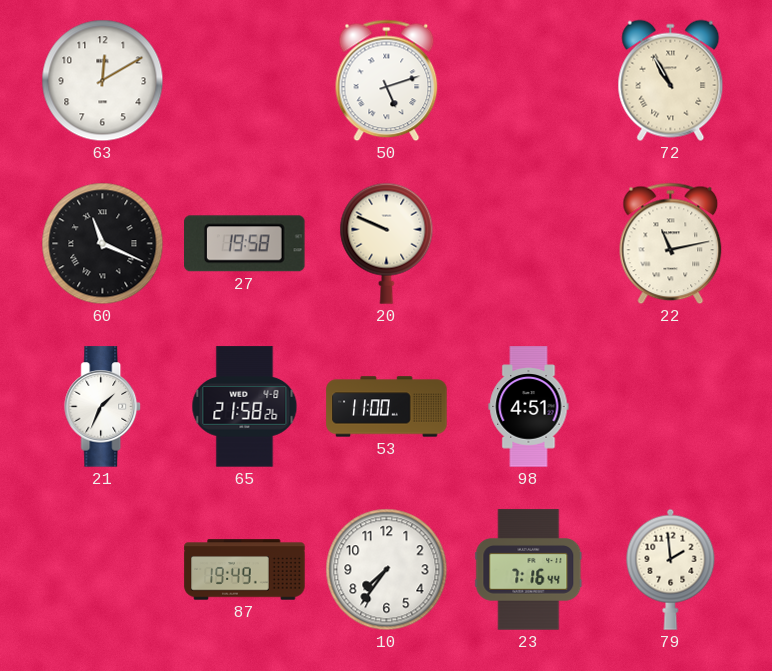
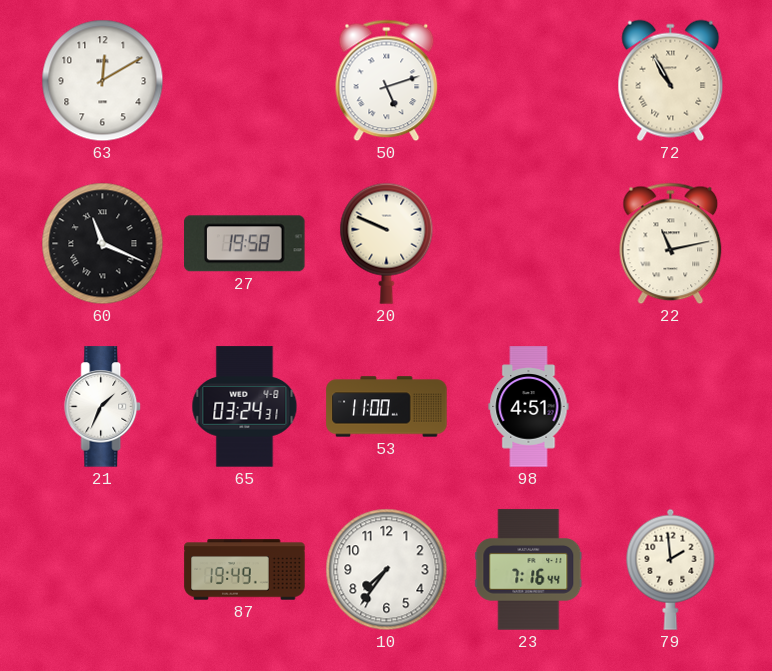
65: 21:58 -> 03:24 (245, 407)
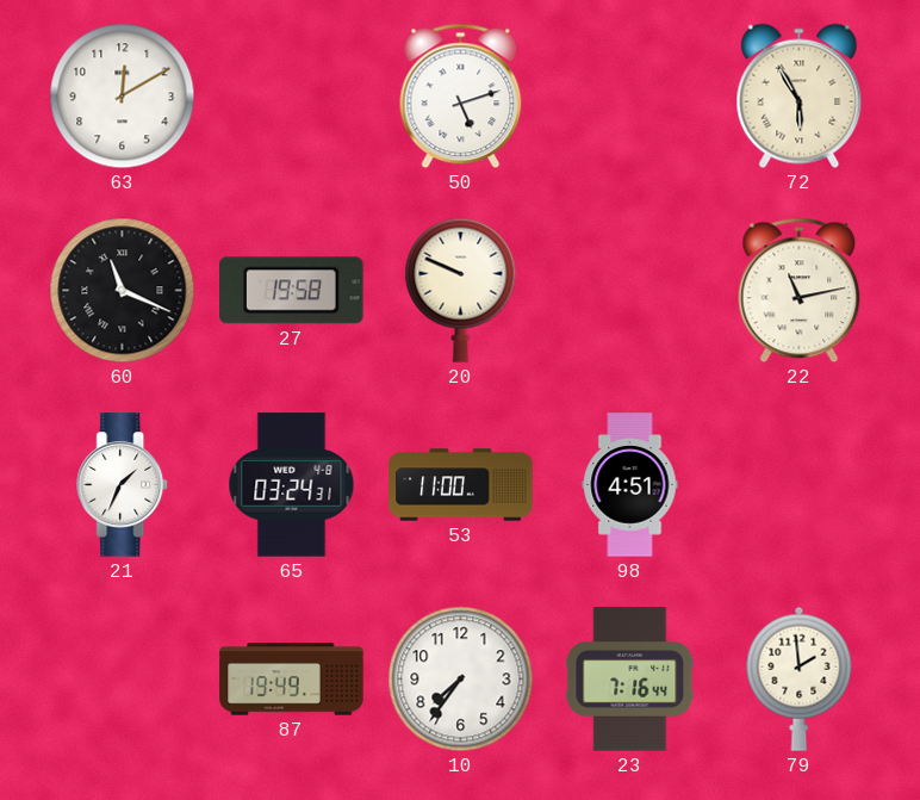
72: 10:55 -> 5:55 (800, 97)
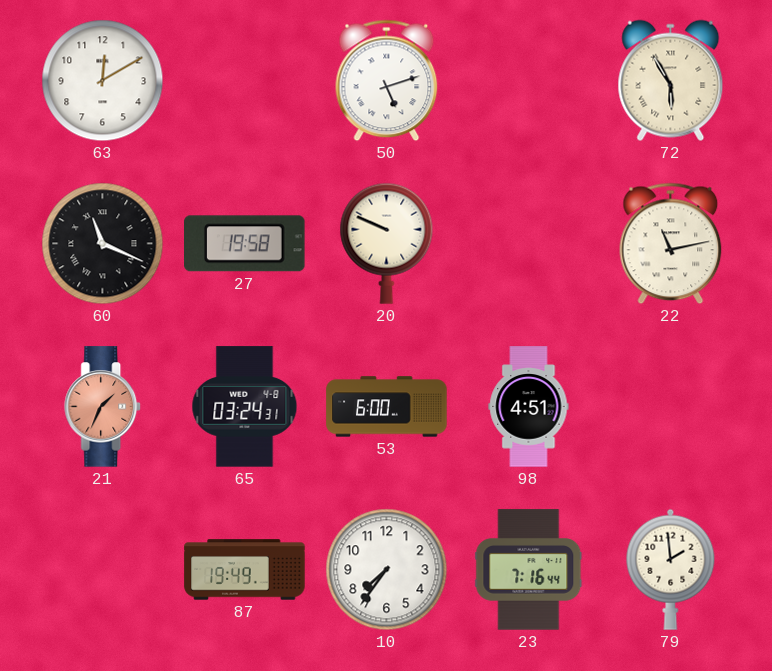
21 dial: white -> salmon (103, 407)
53: 11:00 -> 6:00 (387, 407)
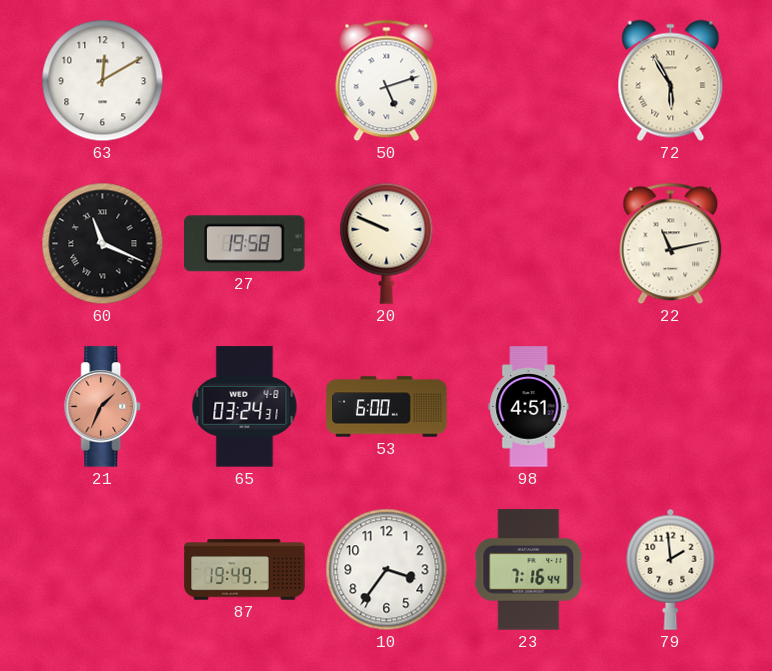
10: 7:36 -> 3:36 (387, 570)
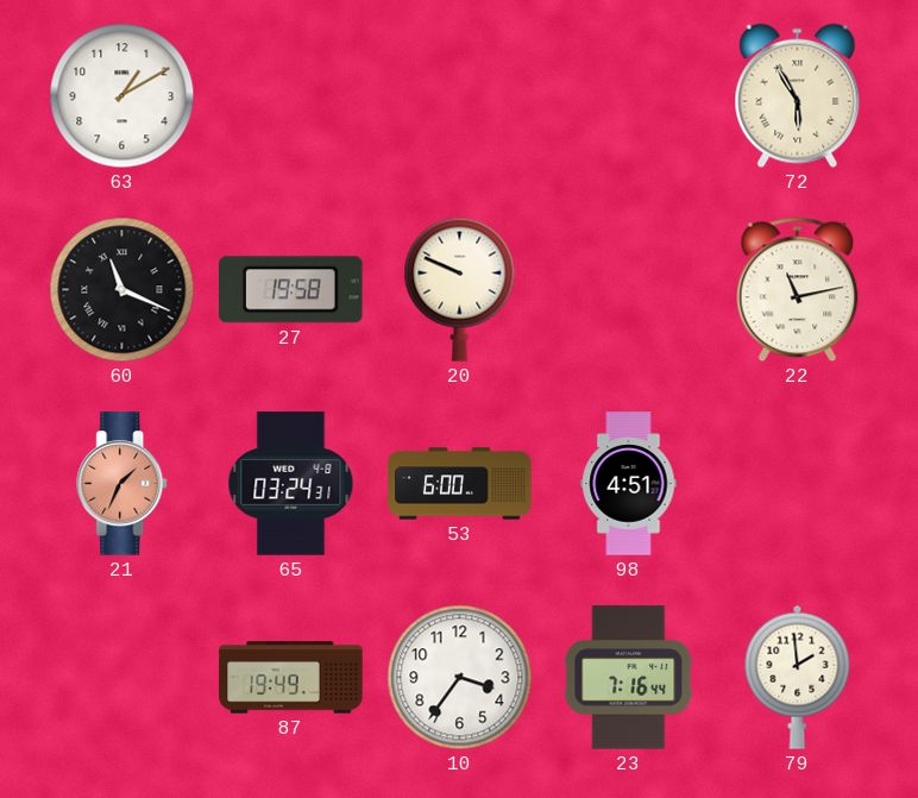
63: 12:10 -> 1:10 (122, 96)
50: 5:12 -> none (387, 81)
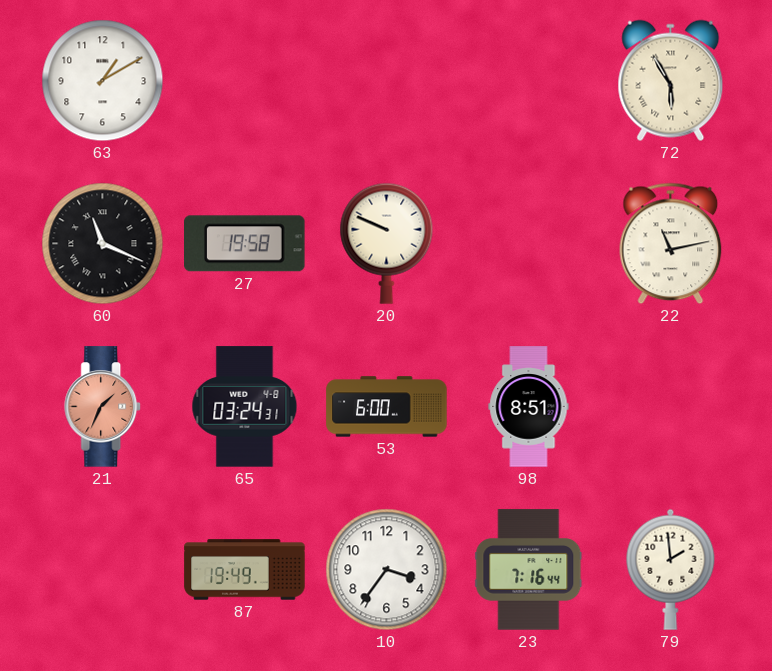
98: 4:51 -> 8:51 (529, 407)
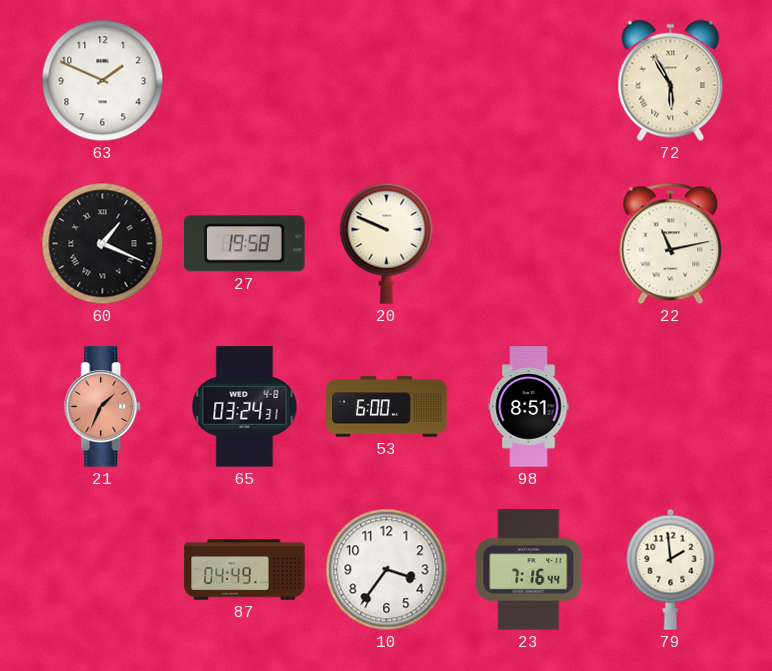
63: 1:10 -> 1:49 (103, 81)
60: 11:19 -> 1:19 (103, 244)
87: 19:49 -> 04:49 (245, 570)
